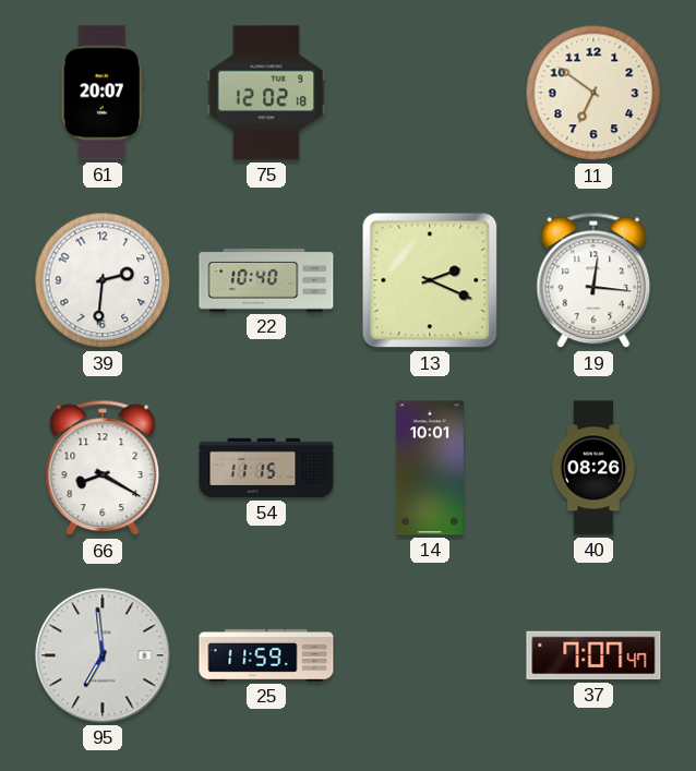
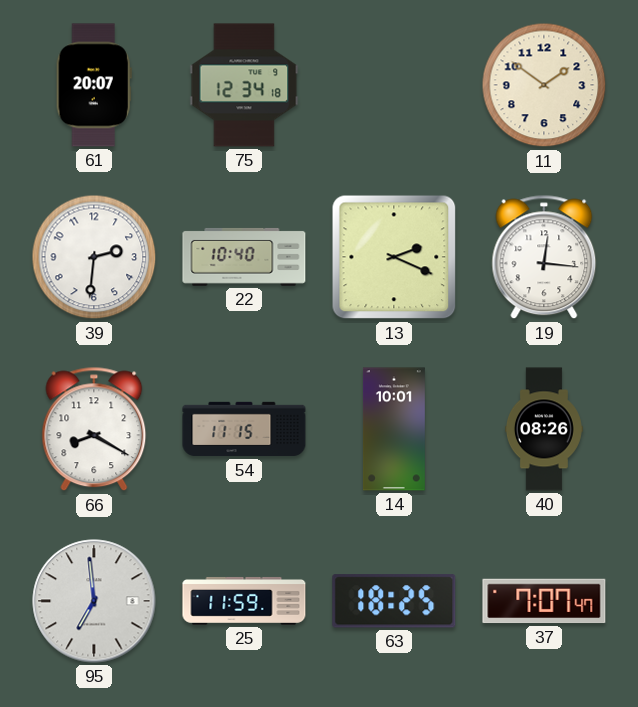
75: 12:02 -> 12:34 (244, 85)
11: 6:51 -> 1:51 (544, 85)
63: none -> 18:25 (394, 601)
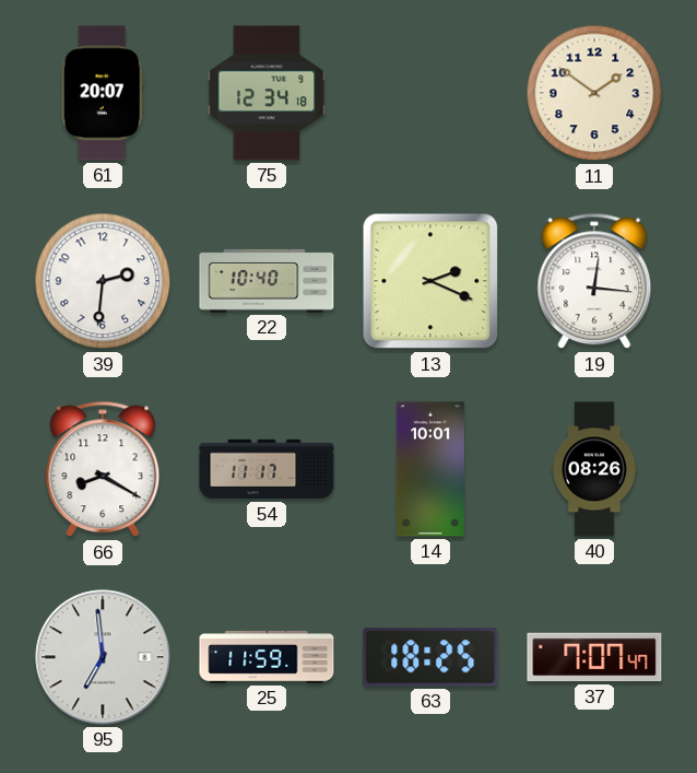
54: 11:15 -> 11:17 (267, 469)
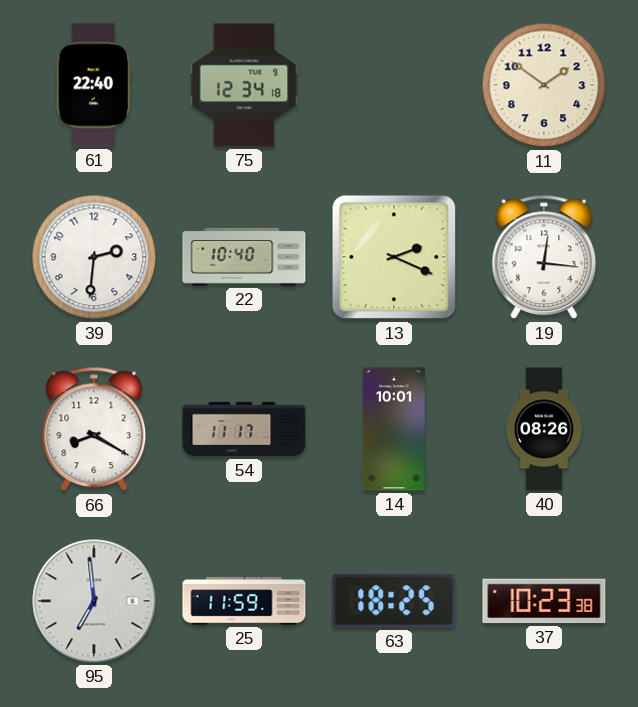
61: 20:07 -> 22:40 (94, 85)
37: 7:07 -> 10:23 (544, 601)
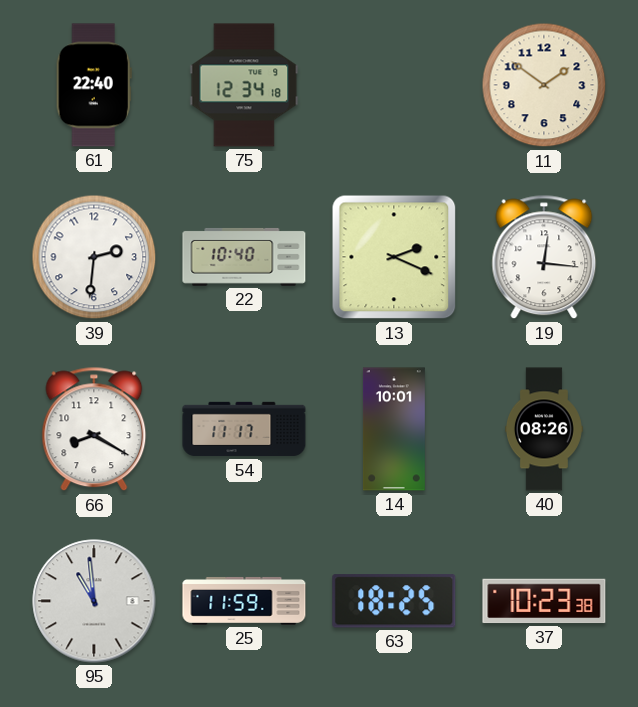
95: 6:59 -> 10:59 (94, 601)
